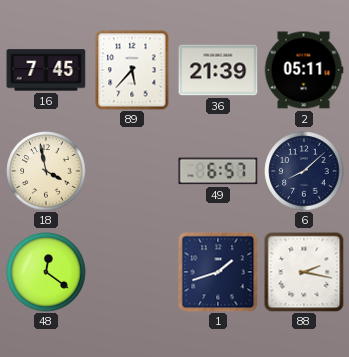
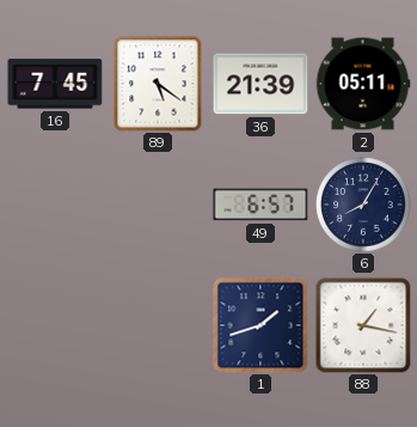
89: 5:37 -> 5:21 (158, 84)
18: 3:58 -> none (46, 171)
6: 8:08 -> 8:05 (363, 205)
48: 12:21 -> none (46, 272)
88: 2:17 -> 1:17 (363, 325)
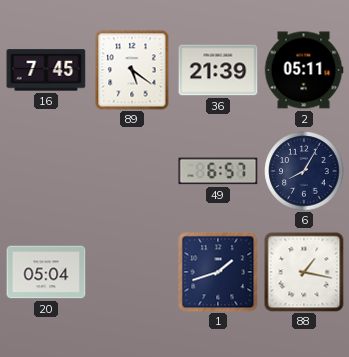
20: none -> 05:04 (46, 272)
